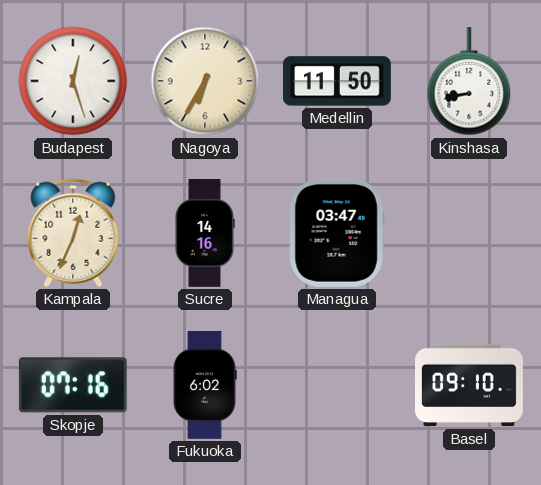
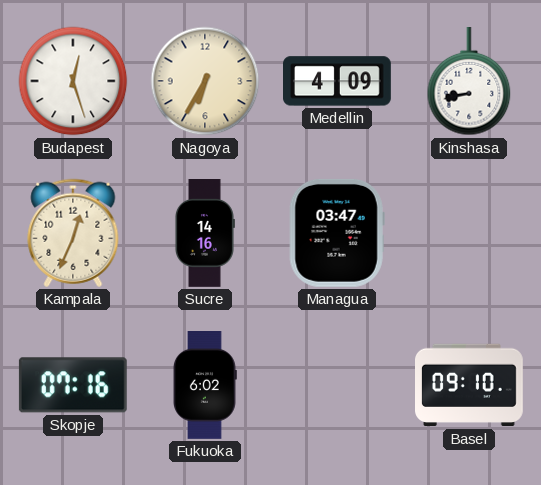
Medellin: 11:50 -> 4:09 (338, 81)
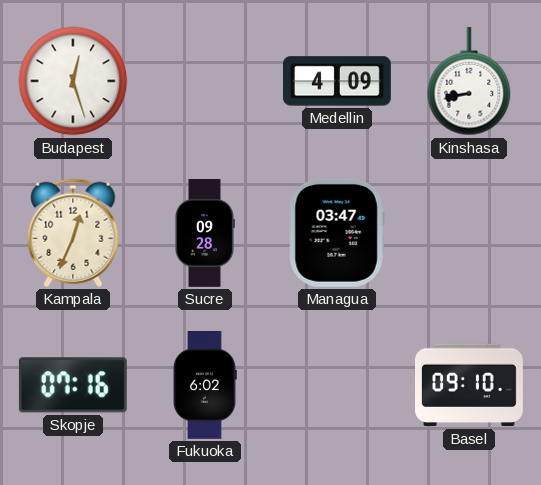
Nagoya: 6:35 -> none (205, 81)
Sucre: 14:16 -> 09:28 (204, 234)
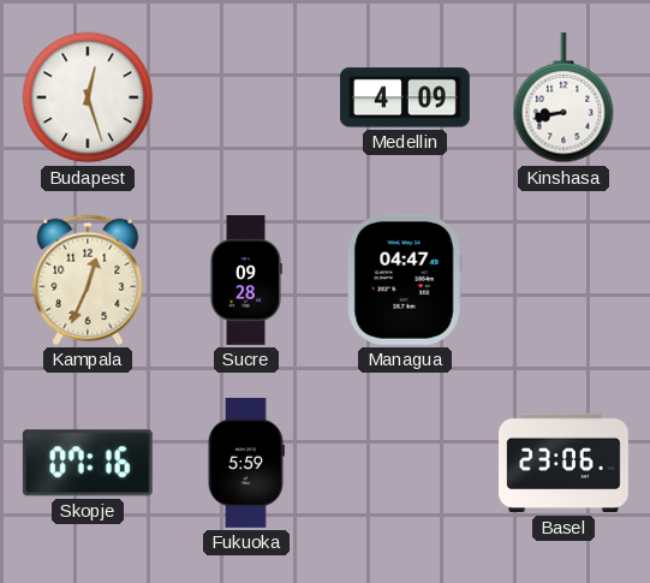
Managua: 03:47 -> 04:47 (405, 280)
Fukuoka: 6:02 -> 5:59 (246, 464)
Basel: 09:10 -> 23:06 (565, 463)
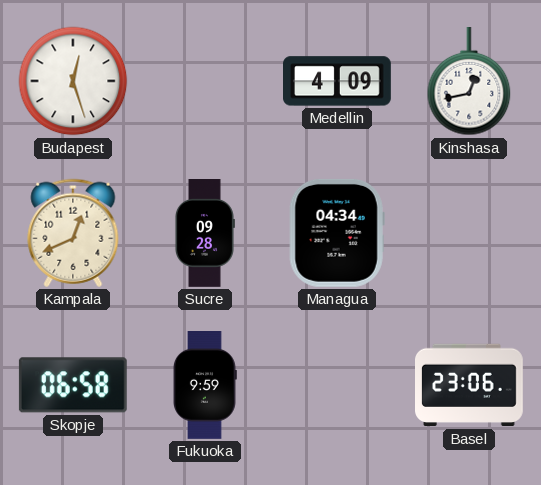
Kinshasa: 8:43 -> 12:43 (469, 82)
Kampala: 12:34 -> 12:41 (73, 233)
Managua: 04:47 -> 04:34 (337, 233)
Skopje: 07:16 -> 06:58 (73, 385)
Fukuoka: 5:59 -> 9:59 (205, 386)
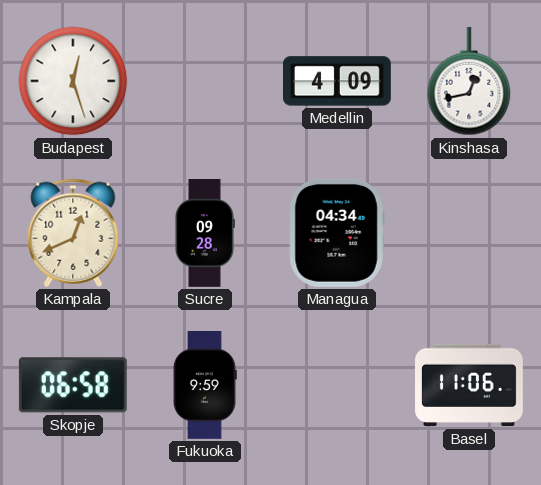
Basel: 23:06 -> 11:06 (470, 385)
